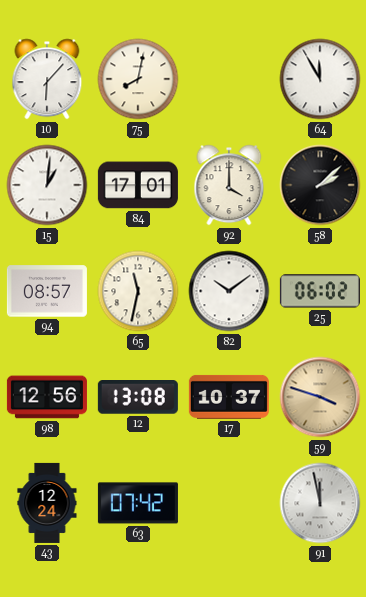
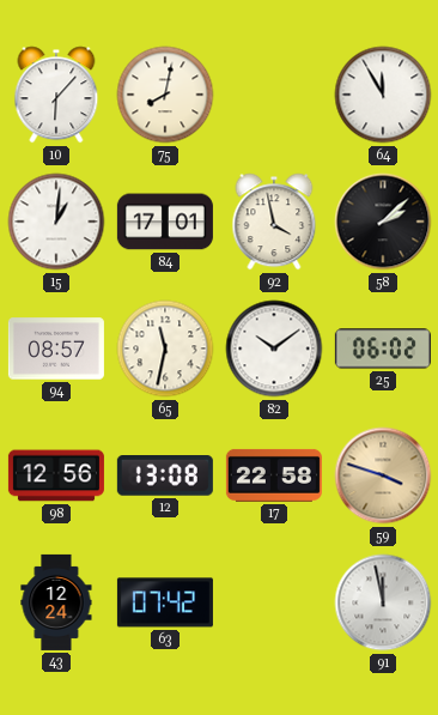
92: 4:00 -> 3:58 (274, 222)
17: 10:37 -> 22:58 (274, 475)
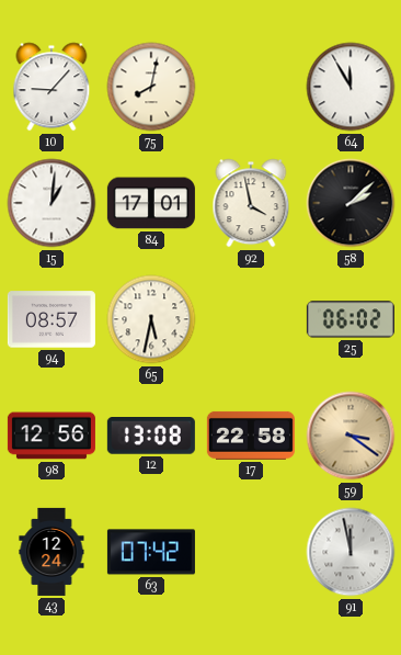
10: 6:07 -> 9:07 (51, 87)
65: 11:32 -> 5:32 (151, 319)
82: 10:09 -> none (274, 349)
59: 3:48 -> 3:21 (351, 436)
